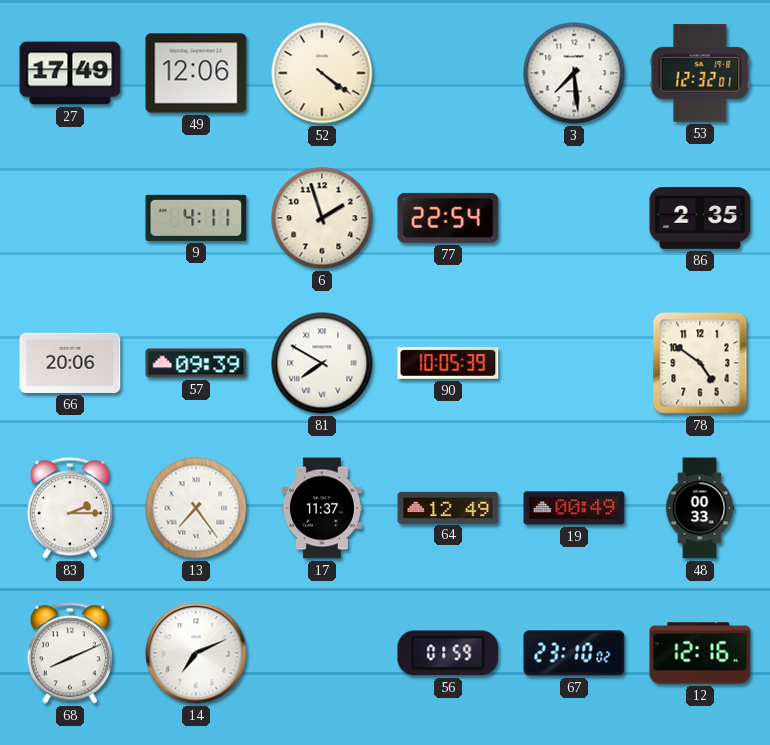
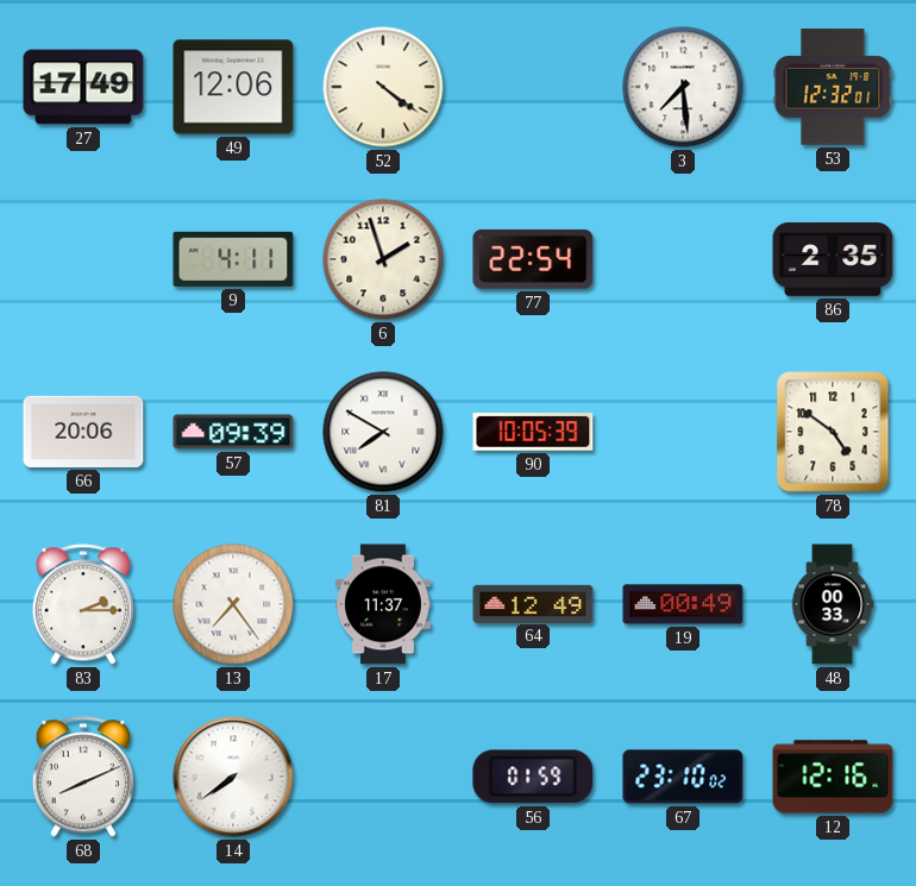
14: 7:11 -> 7:39 (233, 777)
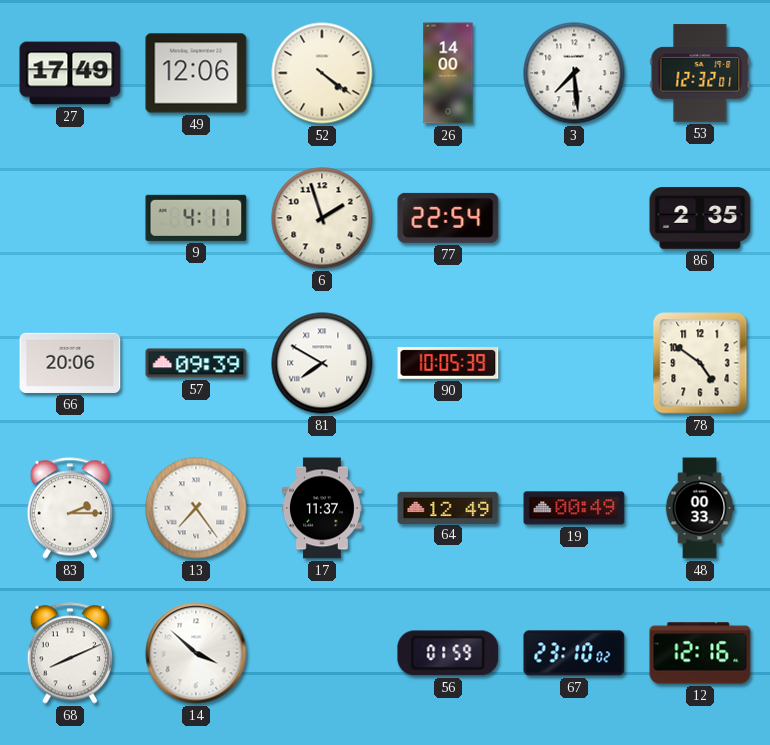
26: none -> 14:00 (448, 73)
14: 7:39 -> 3:52 (196, 653)
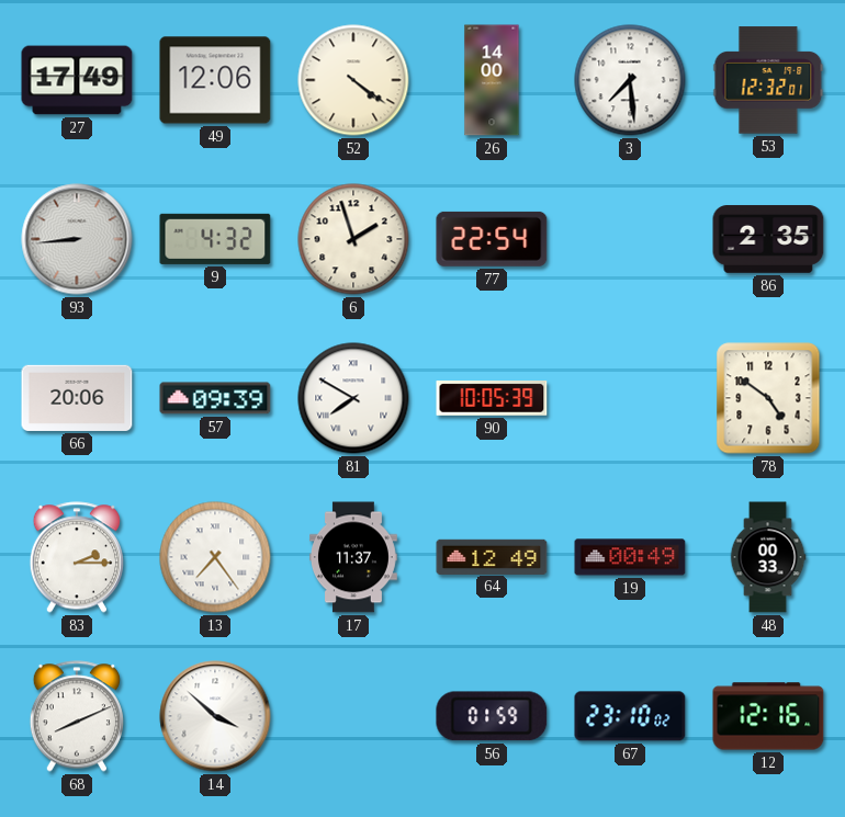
93: none -> 8:44 (77, 239)
9: 4:11 -> 4:32 (215, 239)
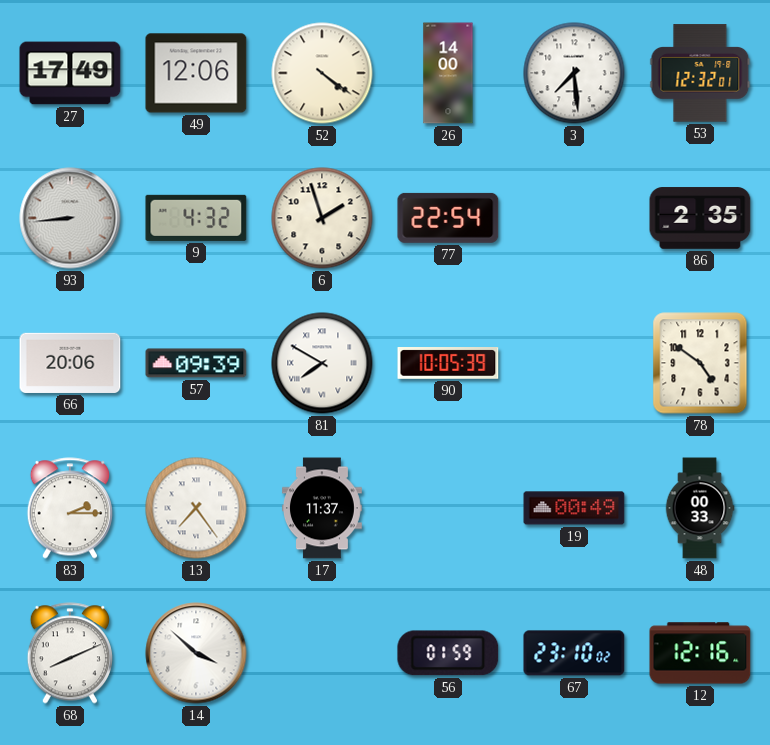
64: 12:49 -> none (492, 556)
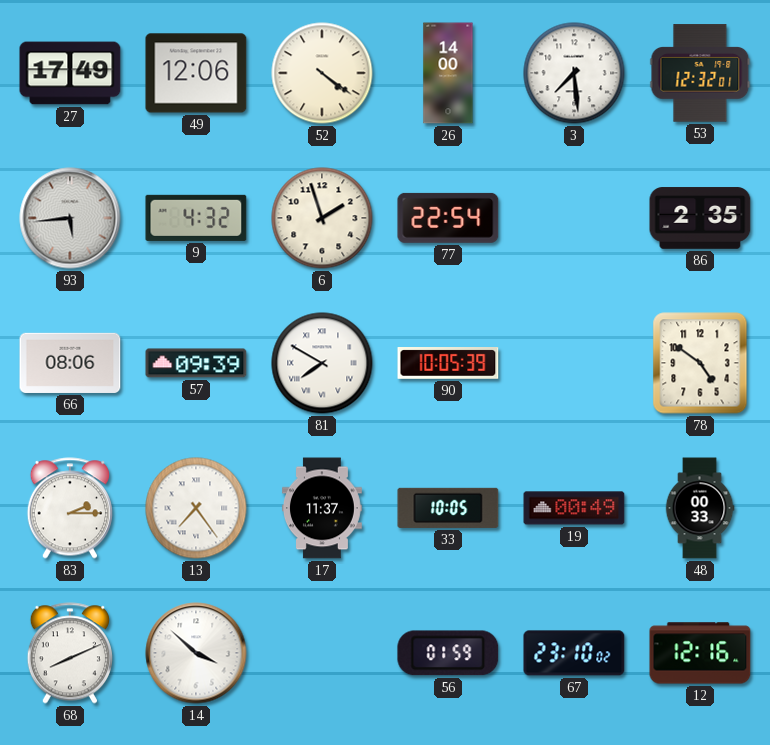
93: 8:44 -> 5:44 (70, 218)
66: 20:06 -> 08:06 (70, 363)
33: none -> 10:05 (448, 508)
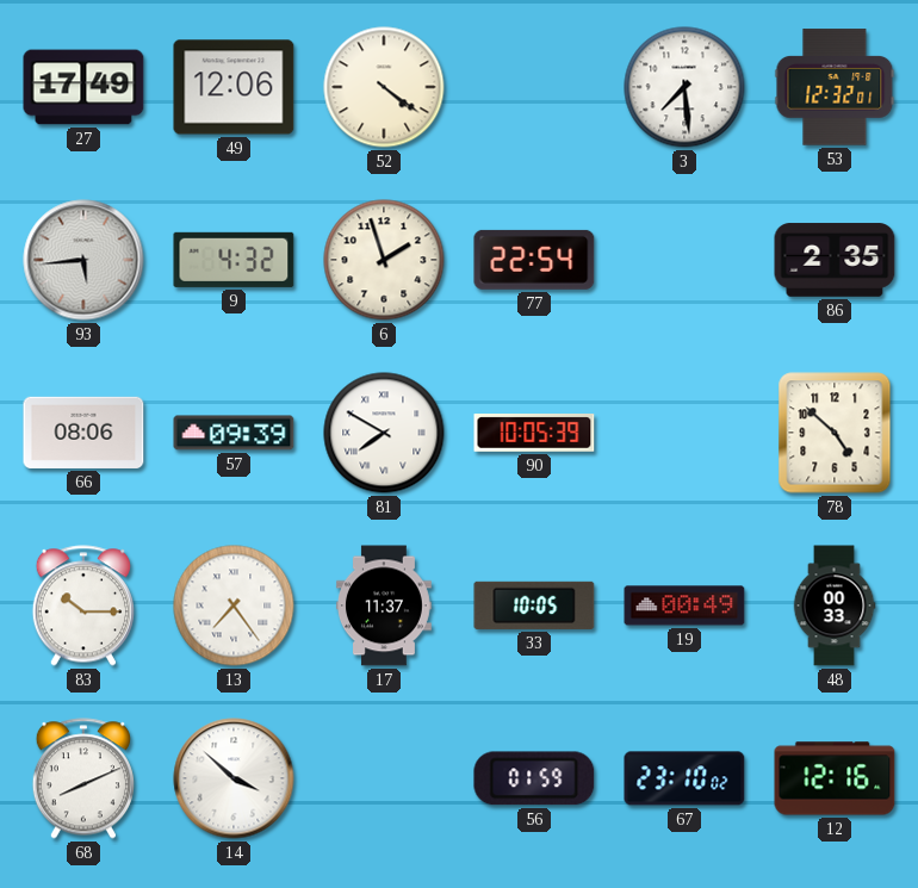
26: 14:00 -> none (448, 73)
78: 4:51 -> 4:52 (835, 433)
83: 2:15 -> 10:15 (83, 606)
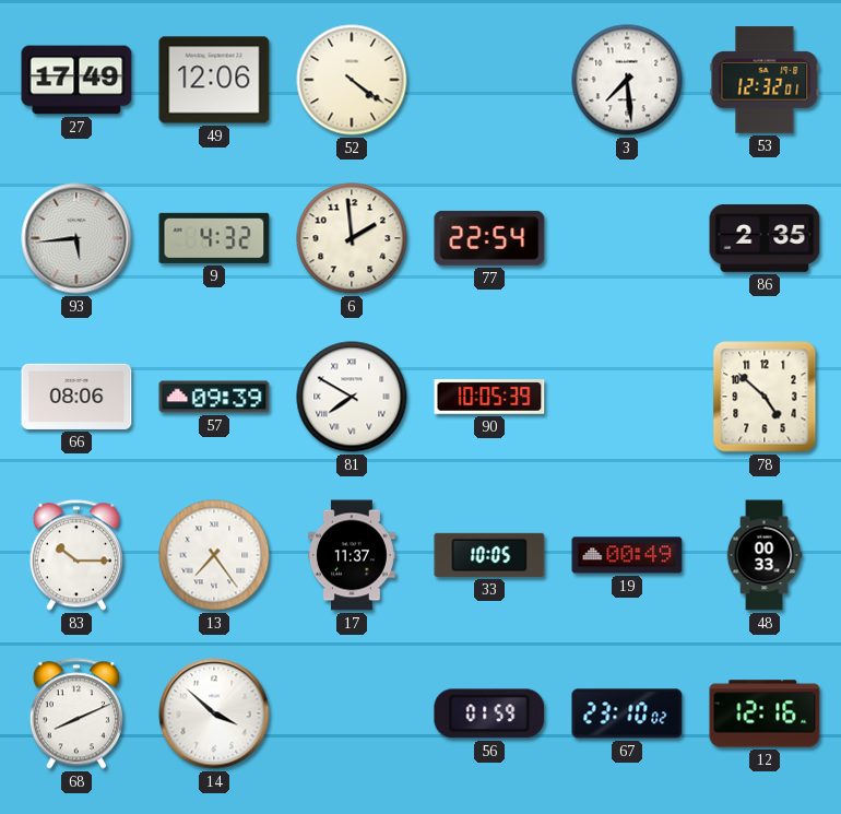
6: 1:57 -> 1:59 (352, 238)
